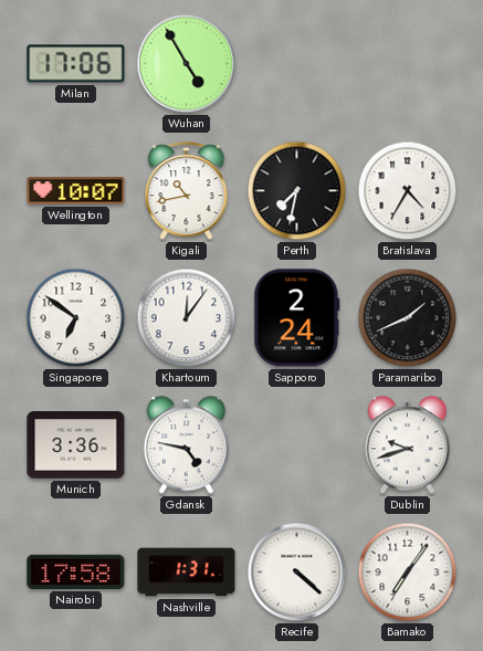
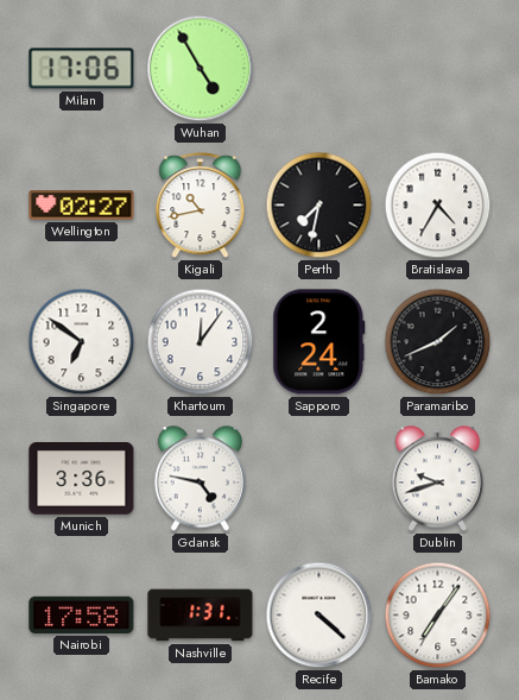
Wellington: 10:07 -> 02:27 (82, 206)
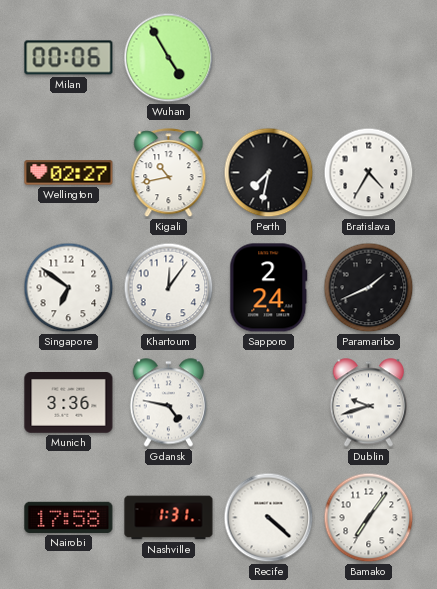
Milan: 17:06 -> 00:06 (69, 58)
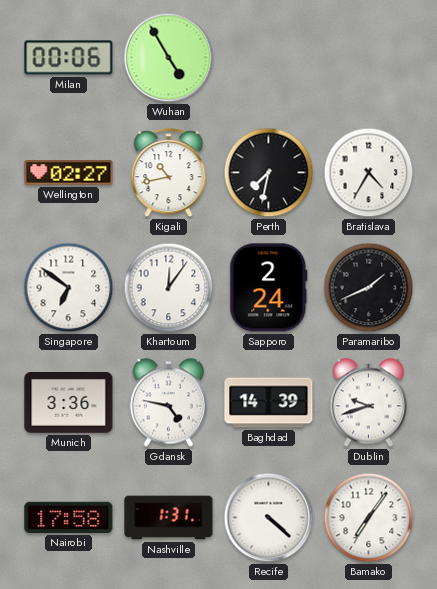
Baghdad: none -> 14:39 (269, 403)
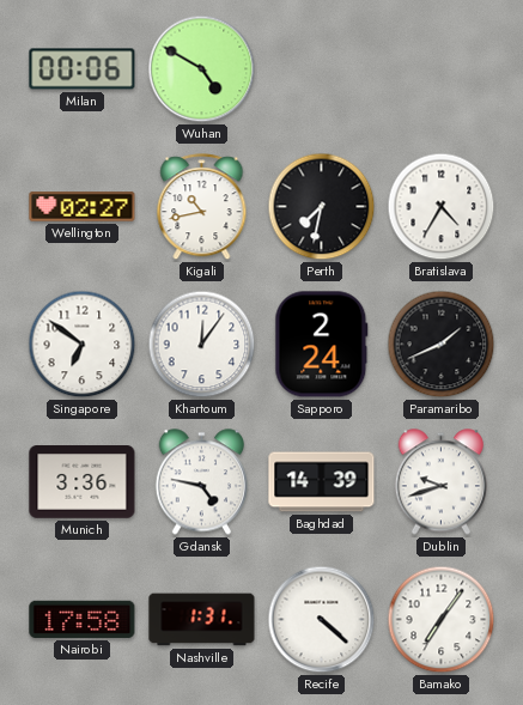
Wuhan: 4:55 -> 4:50 (202, 69)
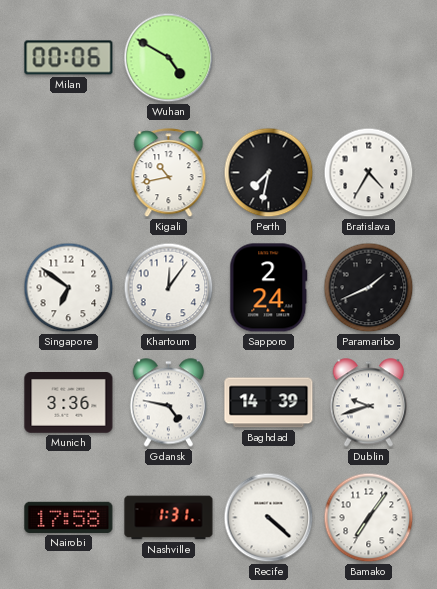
Wellington: 02:27 -> none (83, 207)
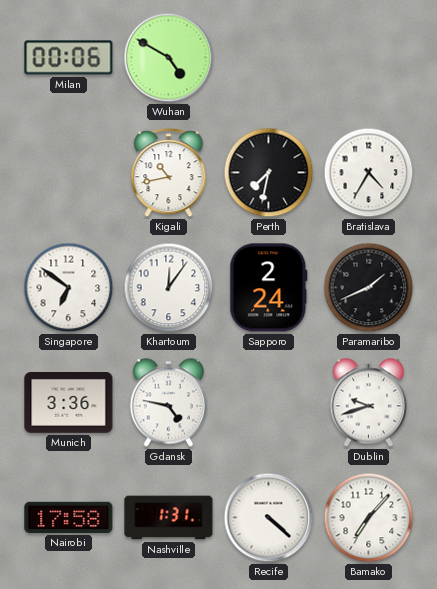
Baghdad: 14:39 -> none (269, 403)
Bamako: 7:06 -> 7:07 (369, 518)
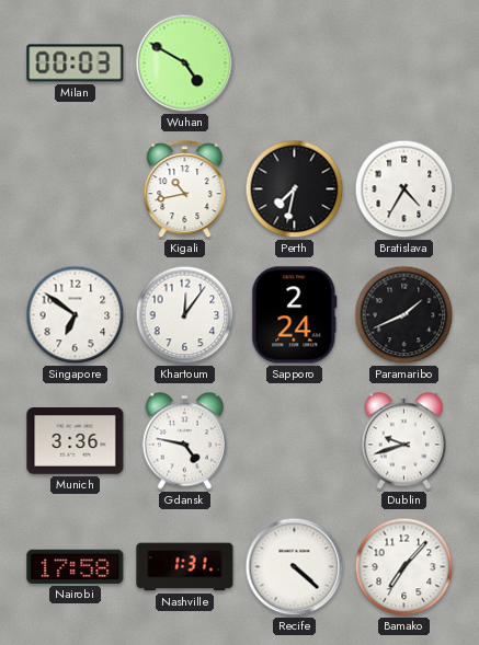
Milan: 00:06 -> 00:03 (76, 64)
